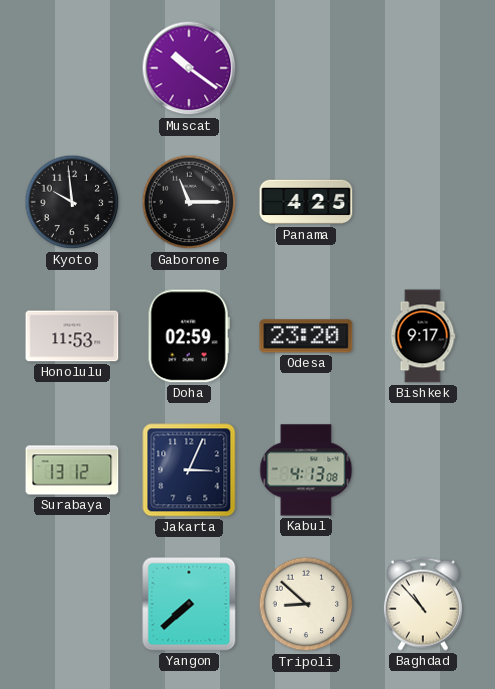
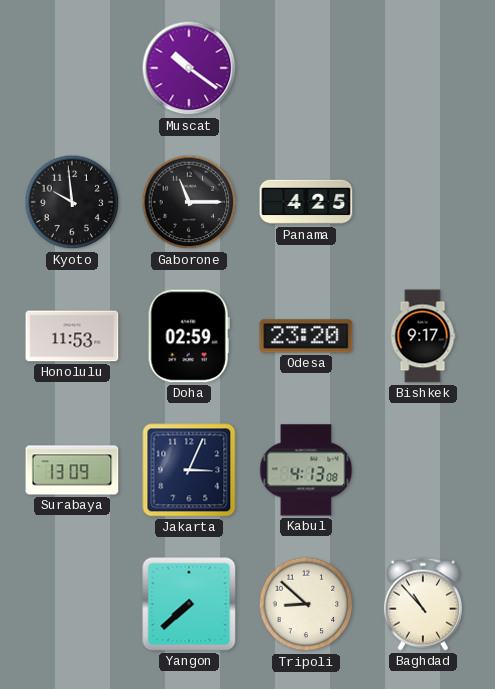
Surabaya: 13:12 -> 13:09 (72, 470)
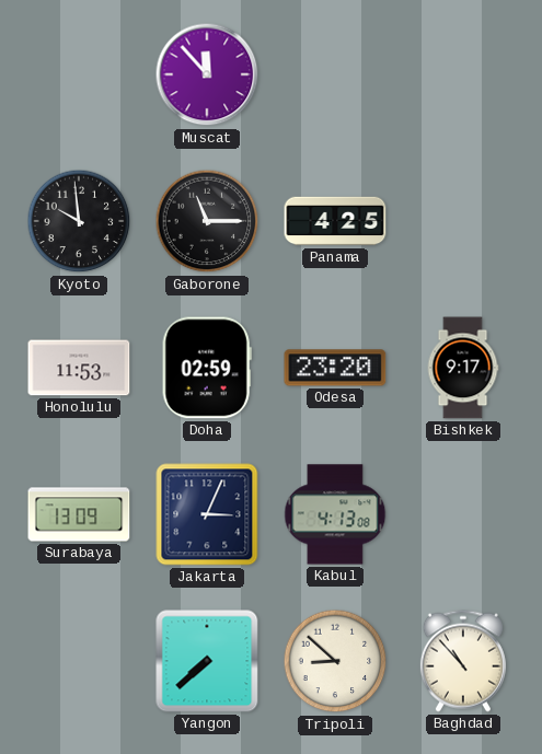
Muscat: 10:21 -> 11:53 (207, 74)
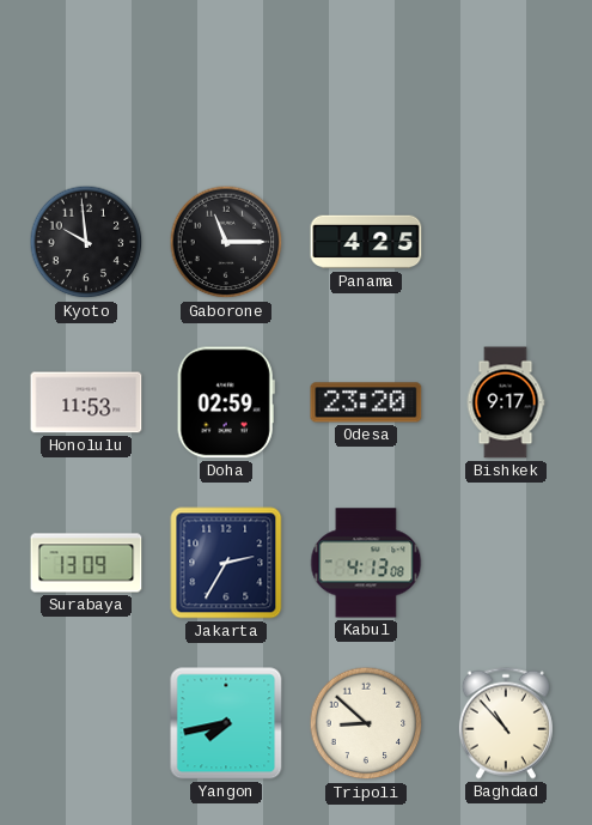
Muscat: 11:53 -> none (207, 74)
Jakarta: 3:04 -> 2:35 (226, 563)
Yangon: 7:38 -> 7:43 (226, 723)
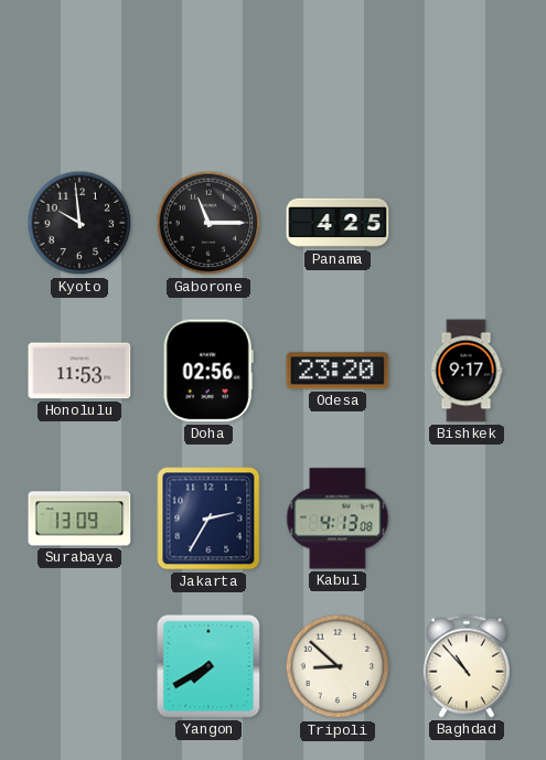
Doha: 02:59 -> 02:56 (208, 371)
Yangon: 7:43 -> 7:40 (208, 666)
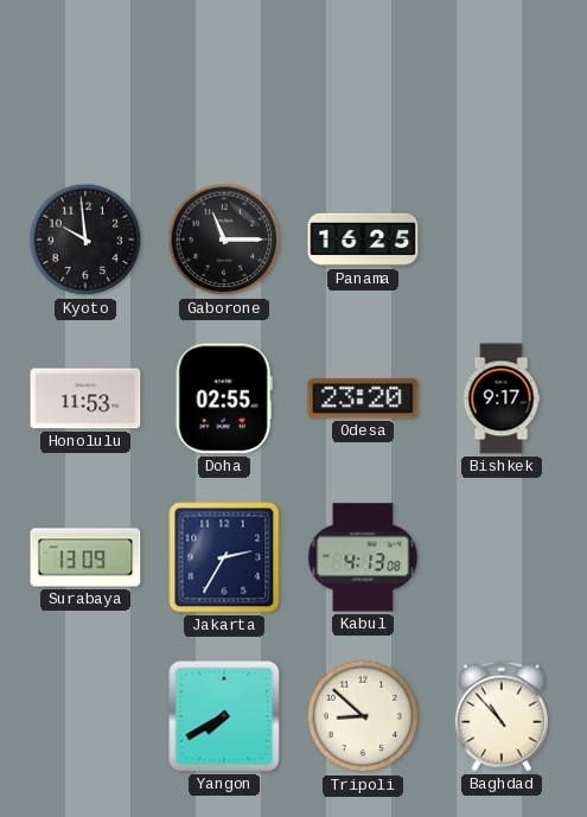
Panama: 4:25 -> 16:25 (363, 240)
Doha: 02:56 -> 02:55 (224, 398)
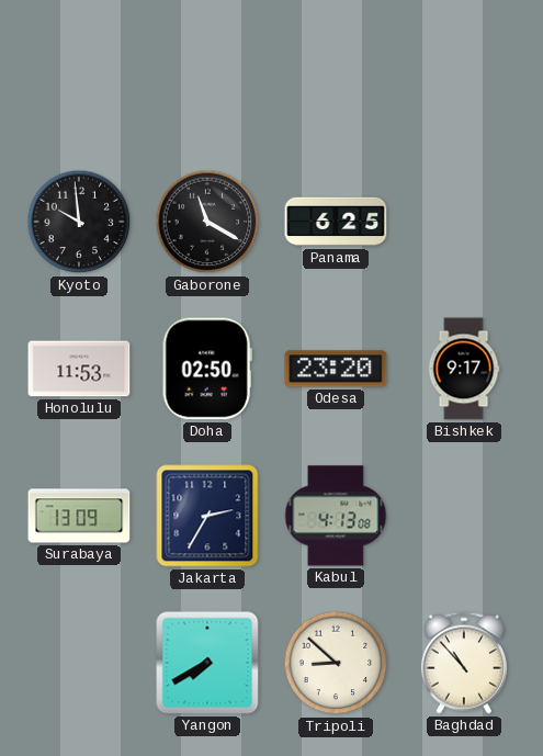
Gaborone: 11:15 -> 11:20 (207, 222)
Panama: 16:25 -> 6:25 (336, 222)
Doha: 02:55 -> 02:50 (207, 369)
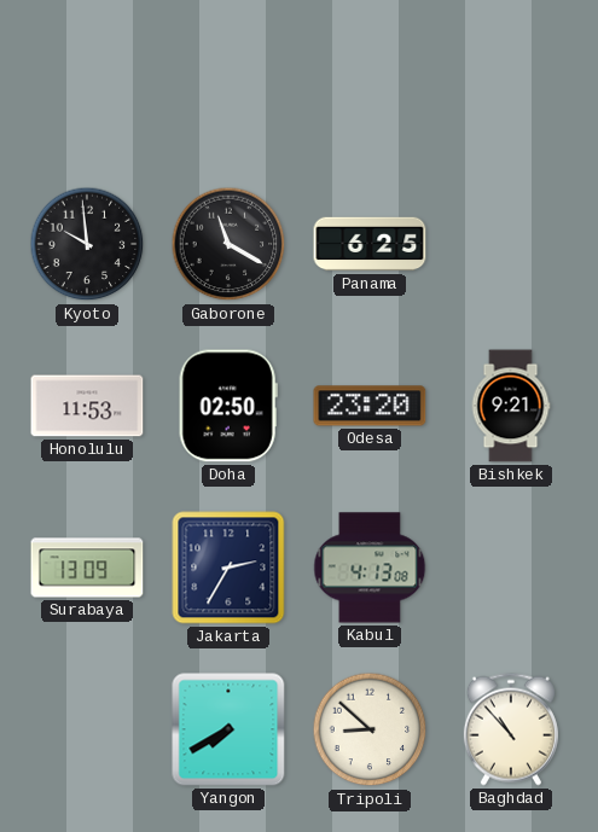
Bishkek: 9:17 -> 9:21 (511, 406)
